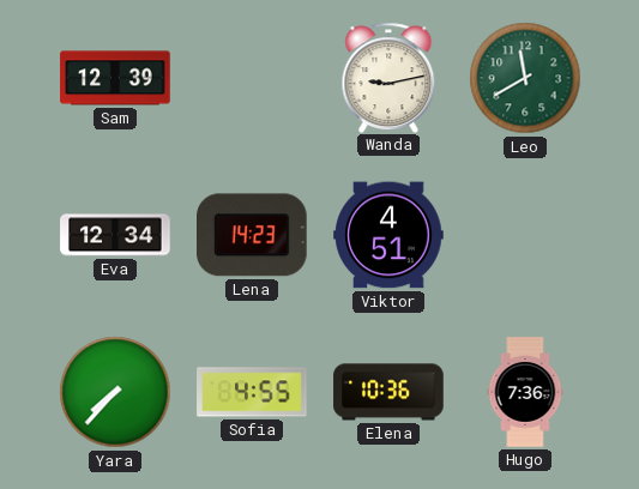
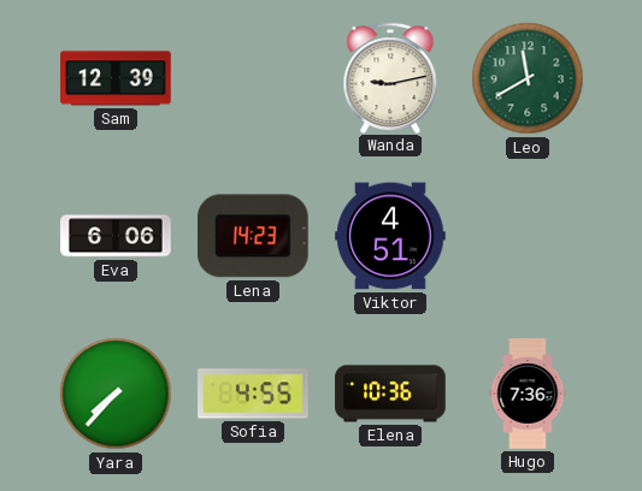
Eva: 12:34 -> 6:06 (116, 236)
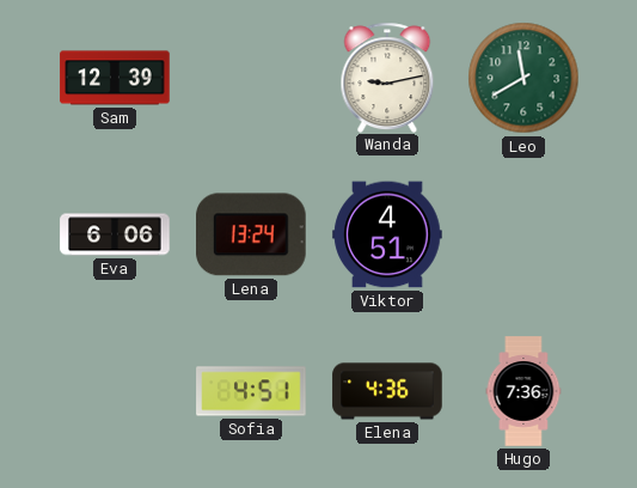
Lena: 14:23 -> 13:24 (252, 234)
Yara: 7:37 -> none (116, 394)
Sofia: 4:55 -> 4:51 (251, 391)
Elena: 10:36 -> 4:36 (387, 391)
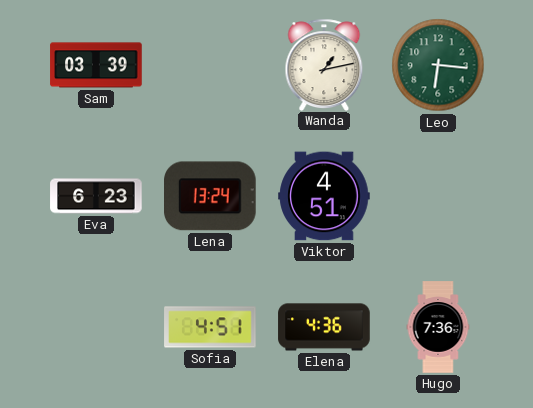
Sam: 12:39 -> 03:39 (96, 65)
Wanda: 9:13 -> 1:13 (324, 64)
Leo: 11:40 -> 6:16 (438, 65)
Eva: 6:06 -> 6:23 (96, 196)
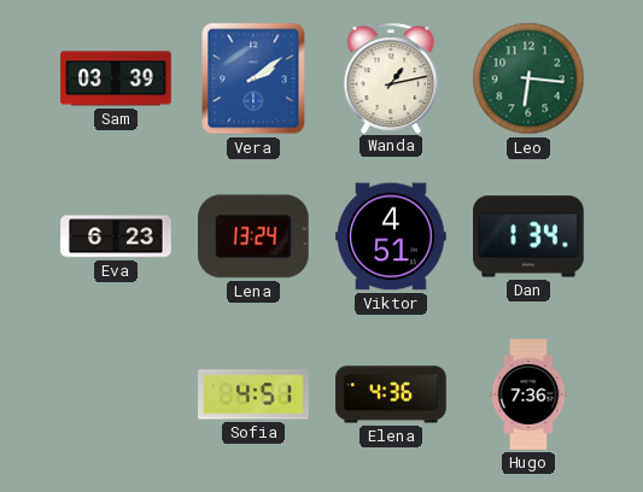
Vera: none -> 2:09 (253, 78)
Dan: none -> 1:34 (528, 236)
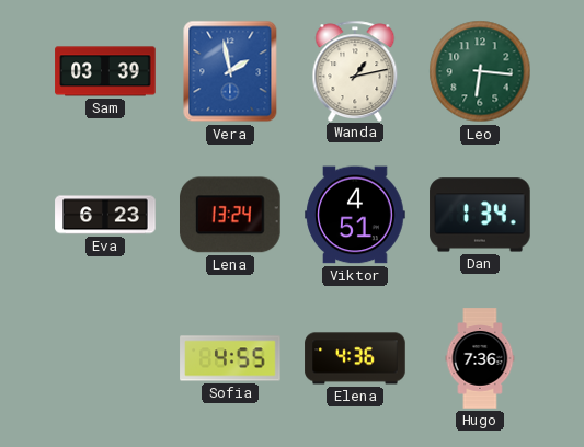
Vera: 2:09 -> 1:58 (230, 71)
Sofia: 4:51 -> 4:55 (230, 358)
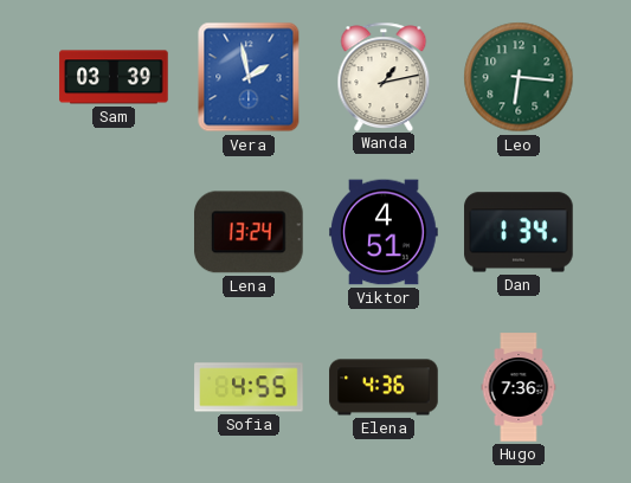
Eva: 6:23 -> none (105, 215)
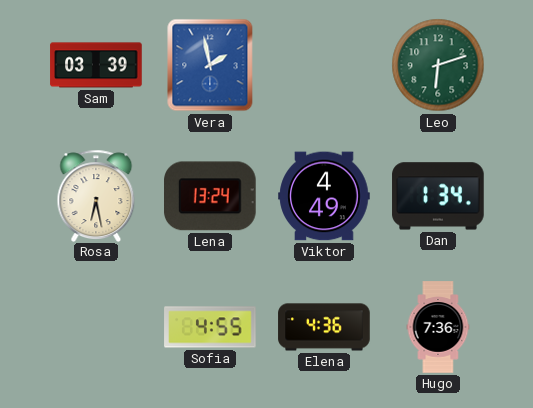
Wanda: 1:13 -> none (384, 76)
Leo: 6:16 -> 6:12 (438, 65)
Rosa: none -> 6:28 (96, 195)
Viktor: 4:51 -> 4:49 (324, 196)
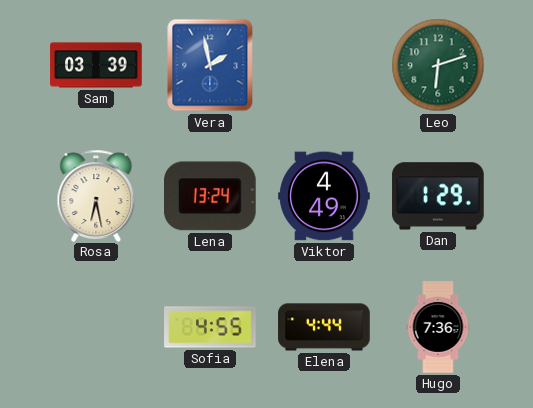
Dan: 1:34 -> 1:29 (438, 196)
Elena: 4:36 -> 4:44 (324, 327)
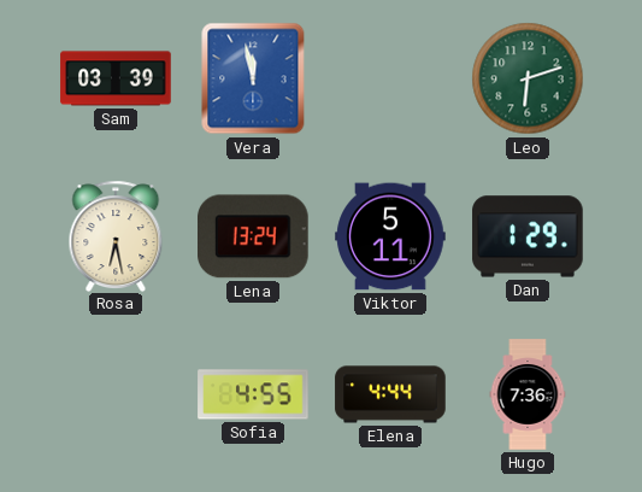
Vera: 1:58 -> 11:58 (253, 78)
Viktor: 4:49 -> 5:11 (390, 236)
